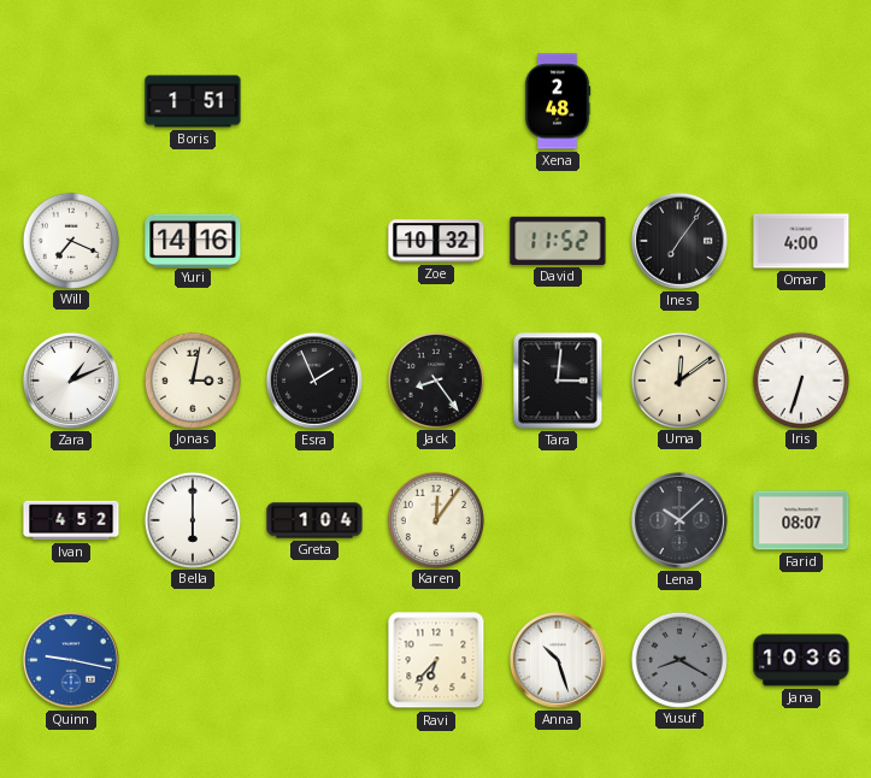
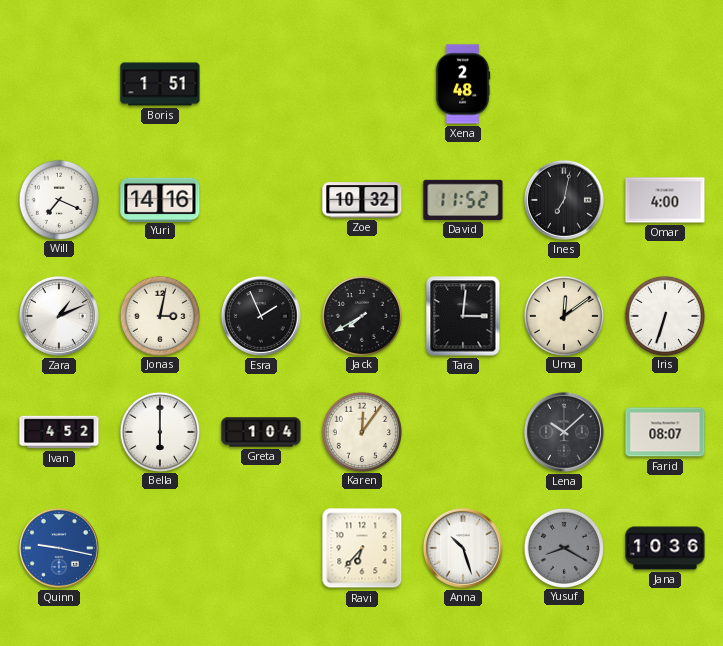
Ines: 7:06 -> 7:02 (564, 200)
Jack: 8:24 -> 7:40 (361, 315)
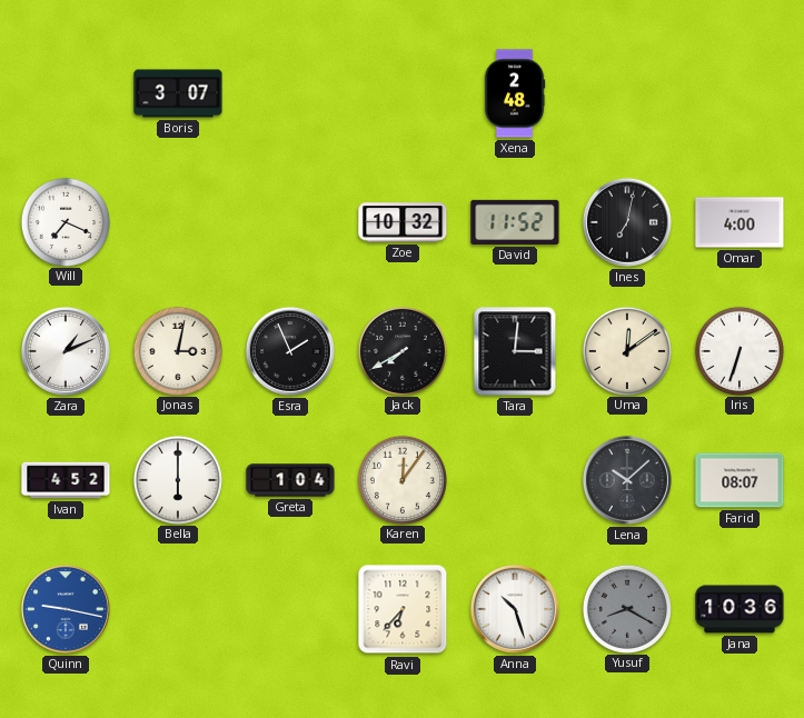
Boris: 1:51 -> 3:07 (178, 93)
Yuri: 14:16 -> none (160, 199)
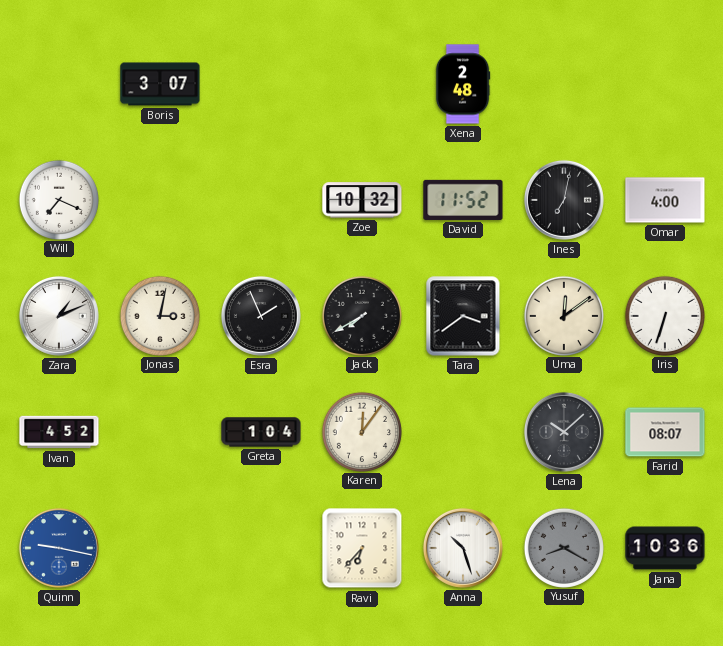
Tara: 3:01 -> 3:39 (463, 316)
Bella: 6:00 -> none (177, 479)
